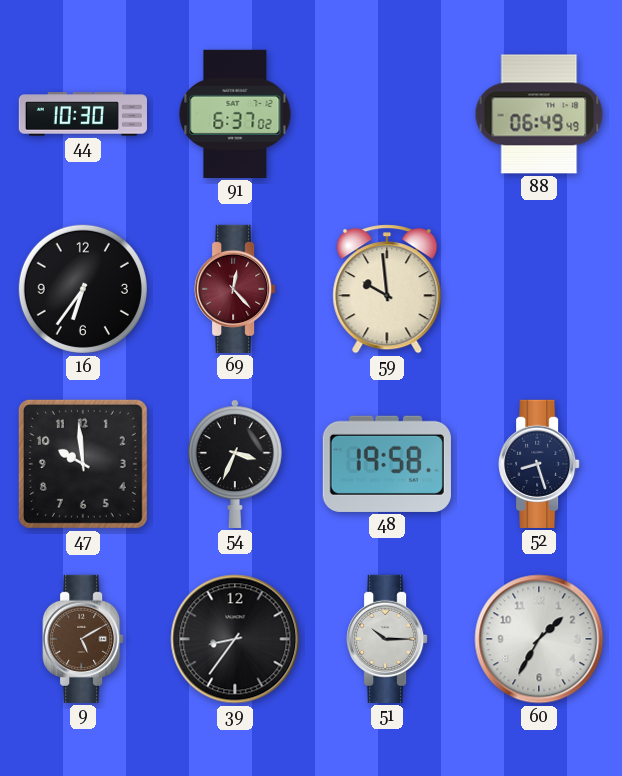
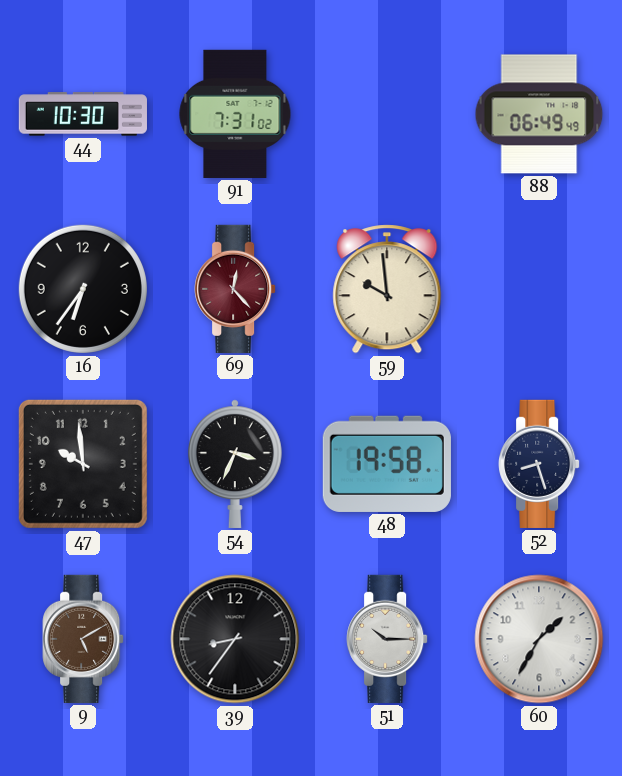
91: 6:37 -> 7:31 (235, 114)
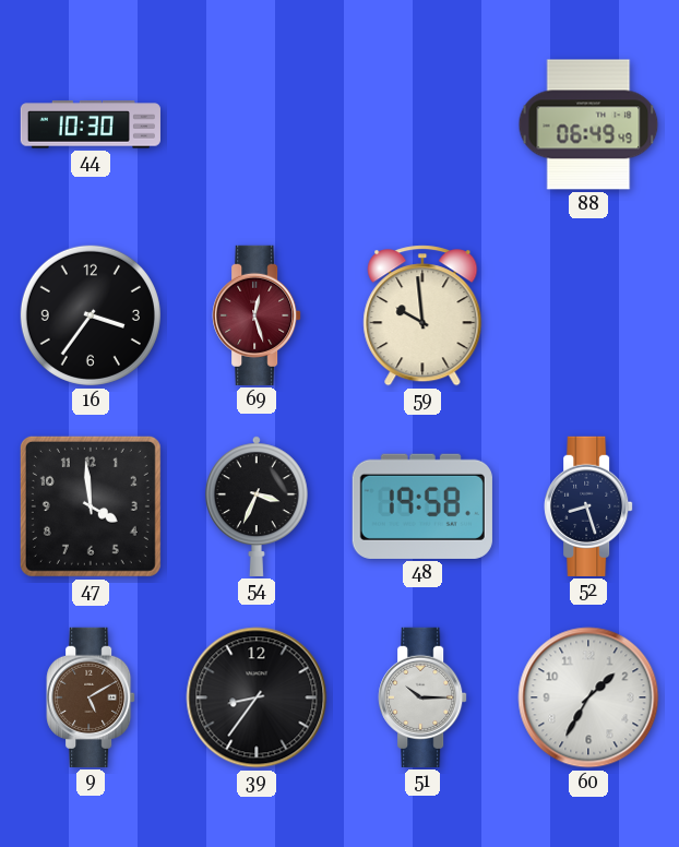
91: 7:31 -> none (235, 114)
16: 6:36 -> 3:36 (91, 315)
69: 12:23 -> 12:27 (257, 315)
47: 9:59 -> 3:59 (91, 506)
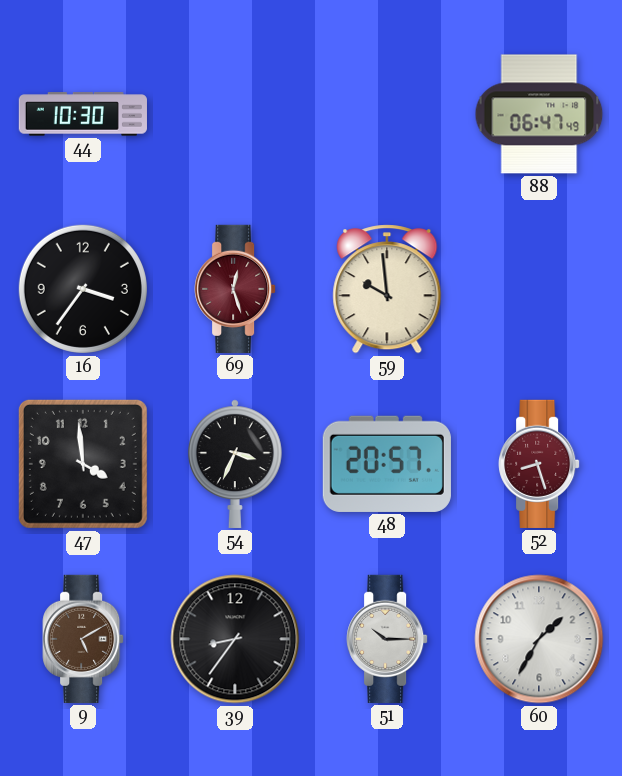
88: 06:49 -> 06:47 (539, 114)
48: 19:58 -> 20:57 (387, 464)
52 dial: navy -> burgundy (539, 464)
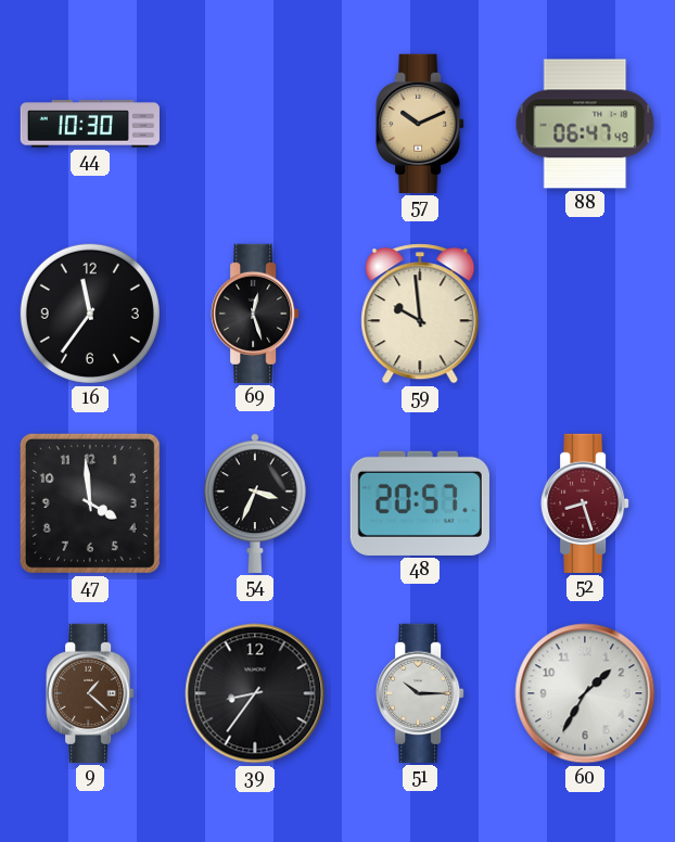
57: none -> 10:11 (420, 124)
16: 3:36 -> 11:36 (90, 314)
69 dial: burgundy -> black (255, 314)
9: 5:10 -> 1:22 (90, 693)
